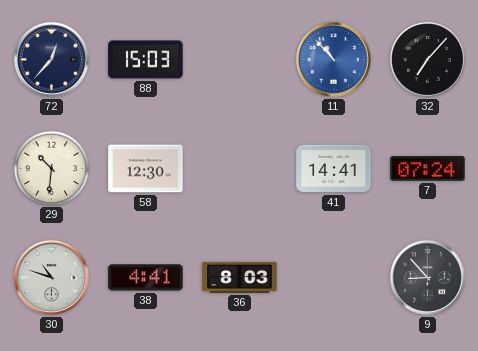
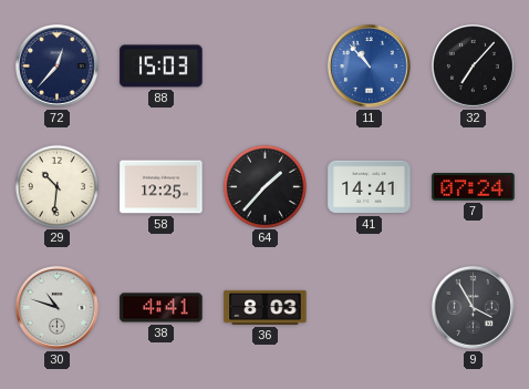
58: 12:30 -> 12:25 (162, 187)
64: none -> 1:37 (264, 186)
9: 8:53 -> 3:55 (474, 308)
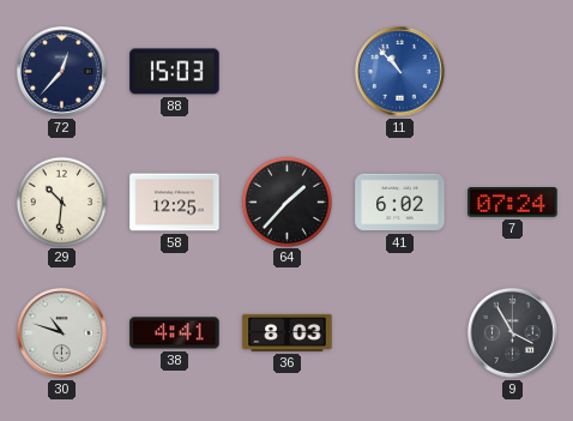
32: 7:07 -> none (474, 66)
41: 14:41 -> 6:02 (400, 203)
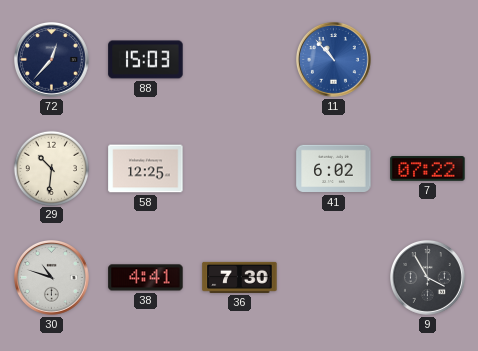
64: 1:37 -> none (286, 202)
7: 07:24 -> 07:22 (428, 169)
36: 8:03 -> 7:30 (240, 277)
